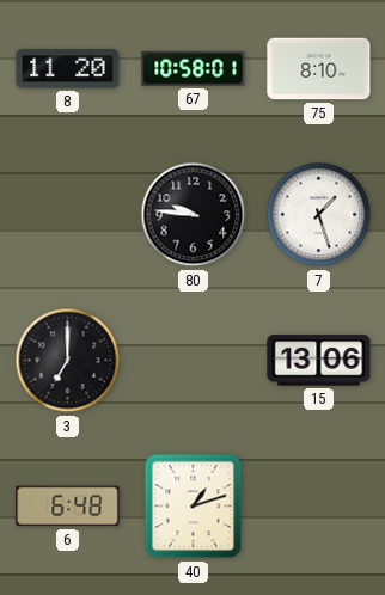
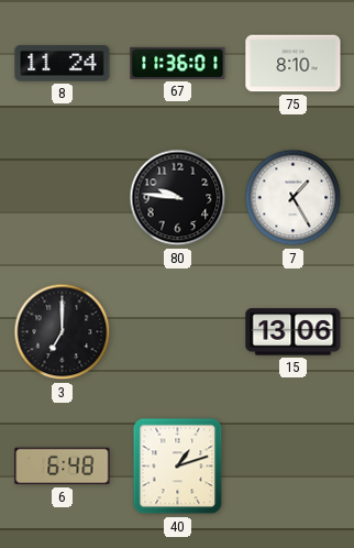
8: 11:20 -> 11:24 (63, 64)
67: 10:58 -> 11:36 (178, 63)
7: 1:27 -> 1:25 (294, 198)
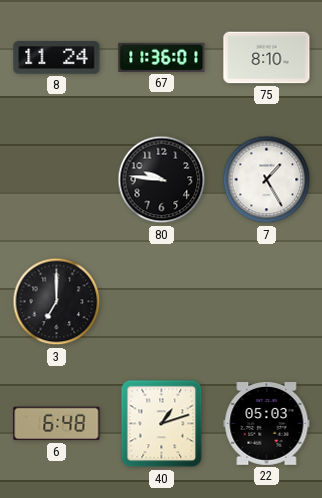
15: 13:06 -> none (294, 332)
22: none -> 05:03 (267, 424)
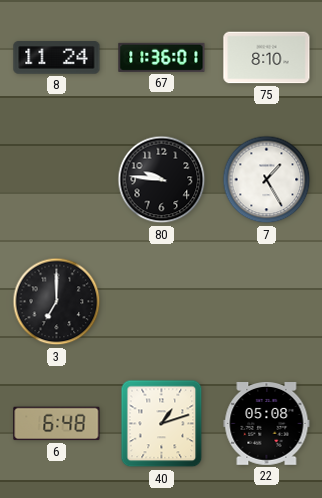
22: 05:03 -> 05:08 (267, 424)
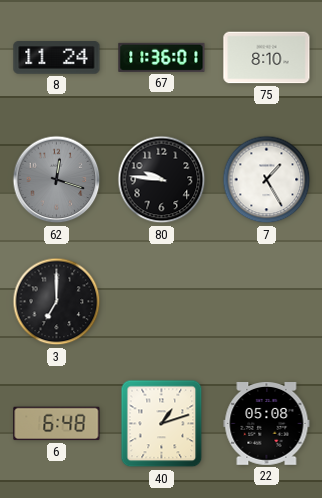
62: none -> 12:18 (57, 180)
